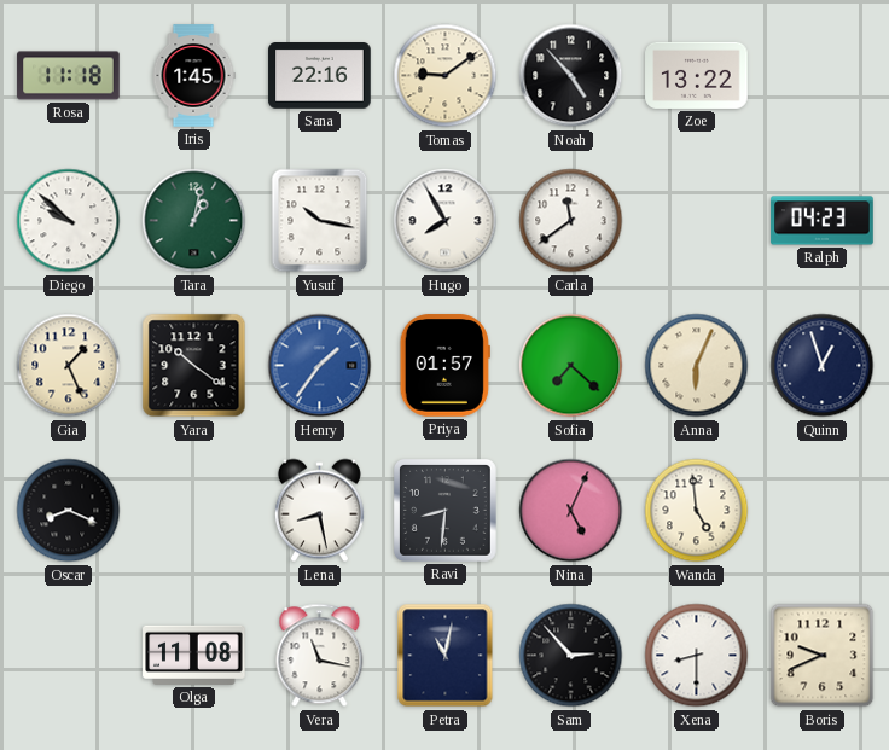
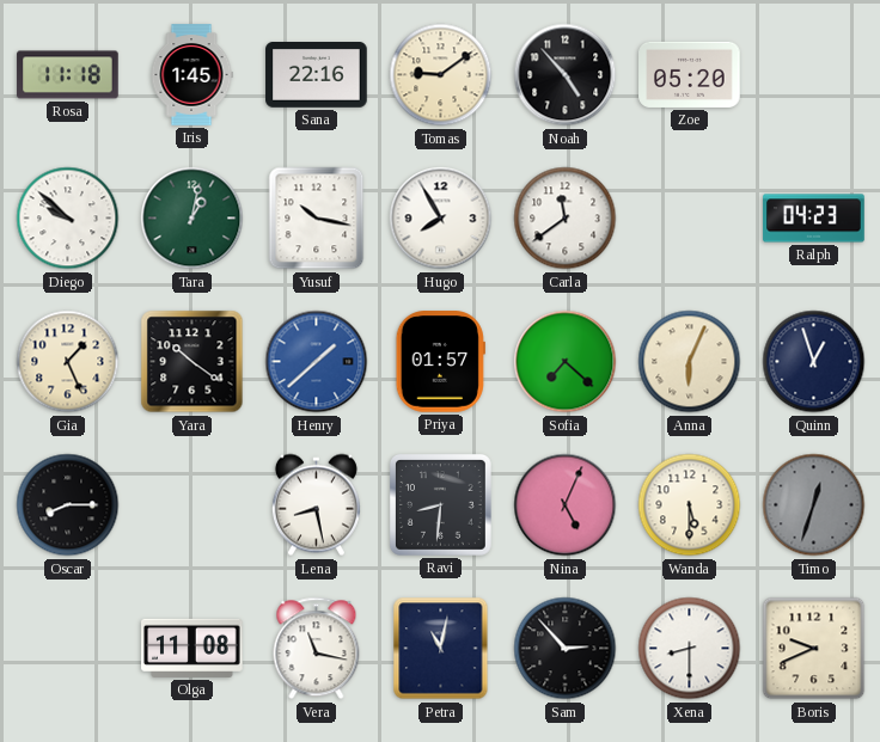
Zoe: 13:22 -> 05:20 (690, 74)
Henry: 1:36 -> 1:38 (317, 362)
Oscar: 8:19 -> 8:15 (68, 505)
Wanda: 4:59 -> 5:30 (690, 505)
Timo: none -> 12:33 (814, 505)
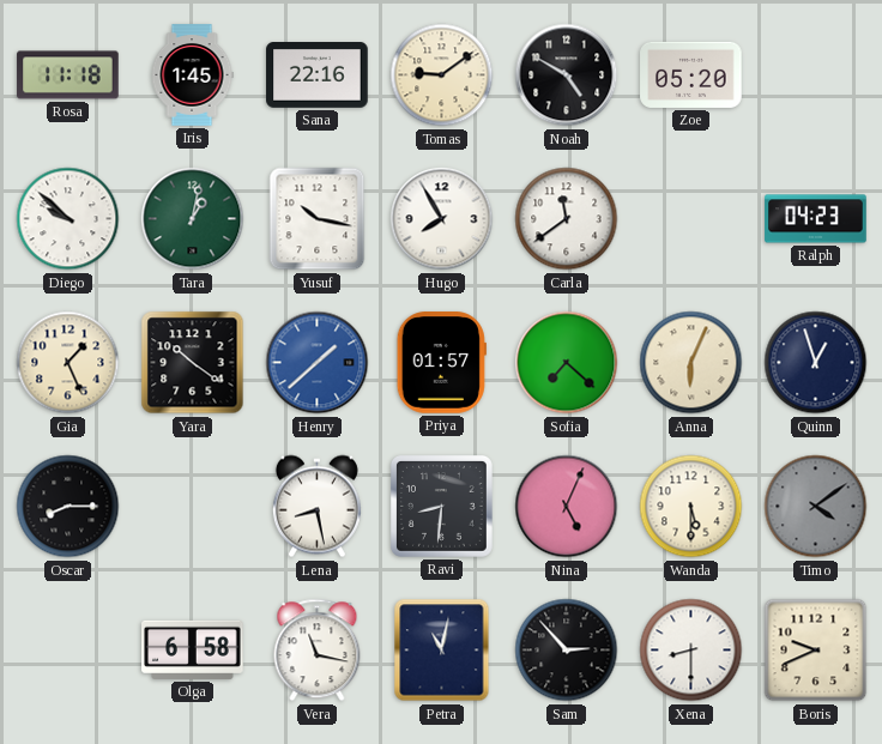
Noah: 4:53 -> 4:50 (567, 75)
Timo: 12:33 -> 4:09 (816, 507)
Olga: 11:08 -> 6:58 (193, 649)
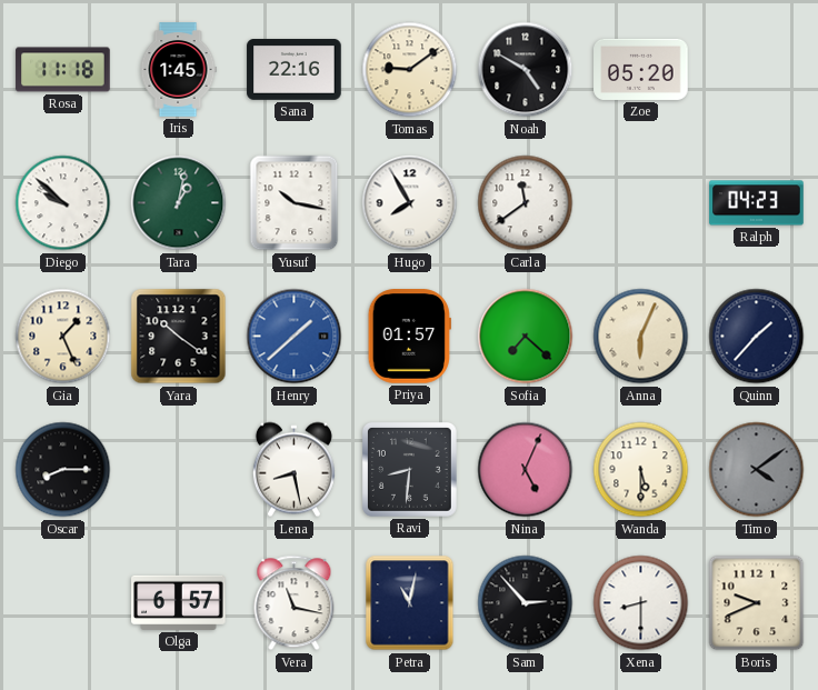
Quinn: 12:57 -> 1:37 (757, 337)
Olga: 6:58 -> 6:57 (179, 602)
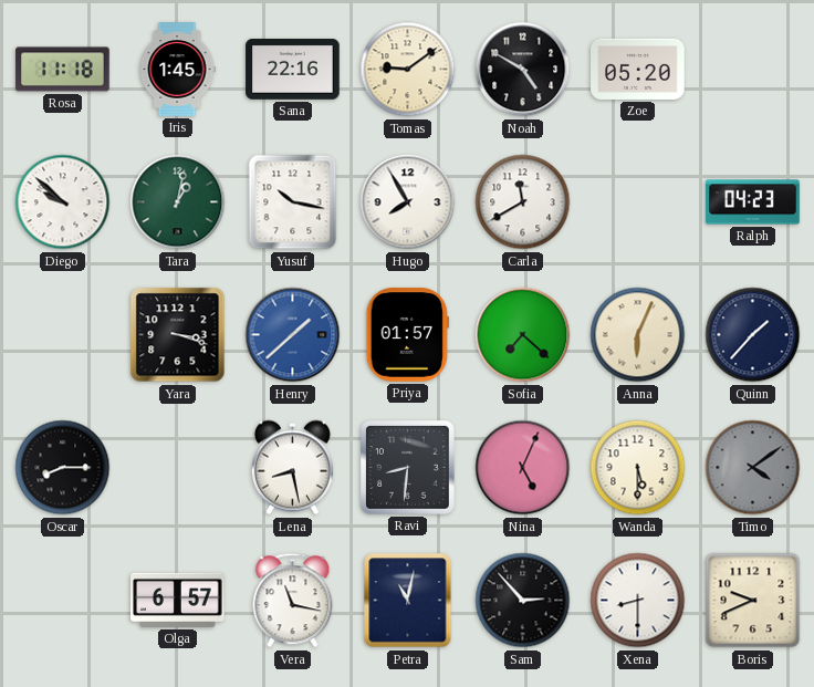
Carla: 11:39 -> 11:40 (523, 202)
Gia: 1:26 -> none (63, 337)
Yara: 10:21 -> 3:18 (178, 335)
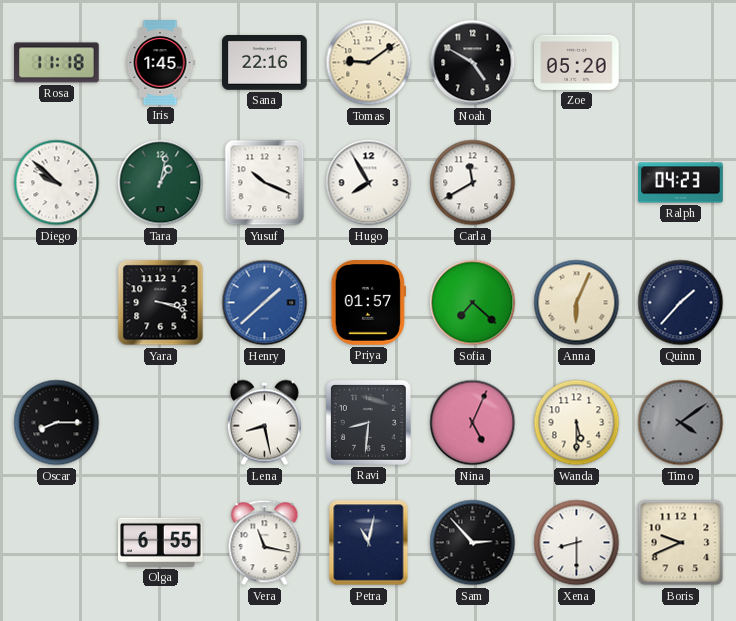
Yusuf: 10:17 -> 10:19 (265, 183)
Olga: 6:57 -> 6:55 (161, 542)
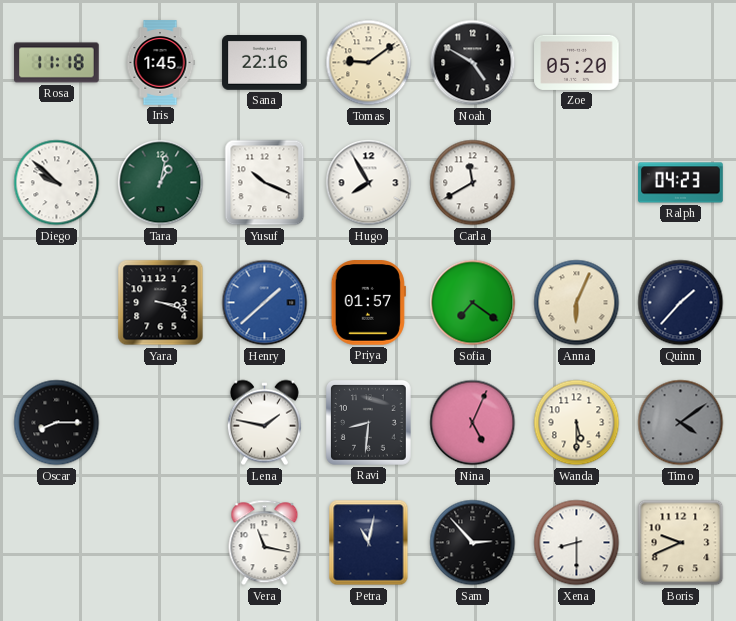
Sofia: 7:22 -> 7:21 (473, 303)
Lena: 8:28 -> 1:47 (264, 423)
Olga: 6:55 -> none (161, 542)
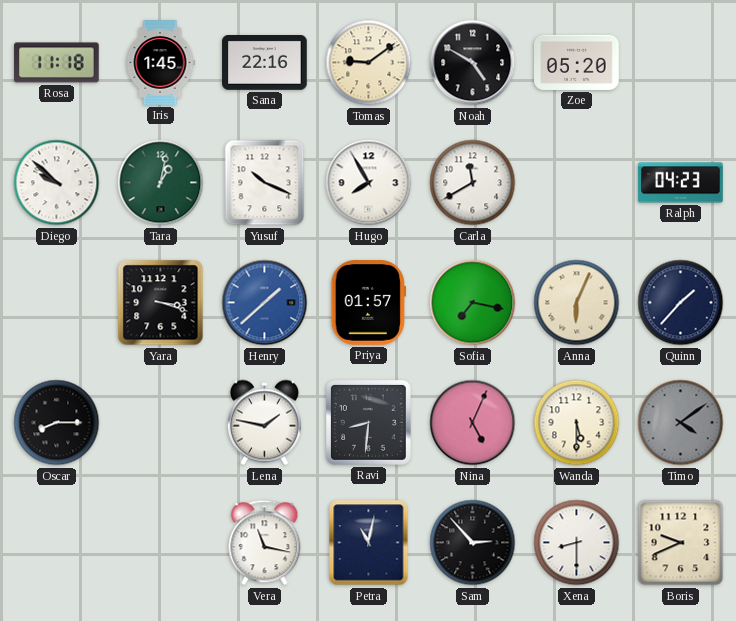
Sofia: 7:21 -> 7:17 (473, 303)
